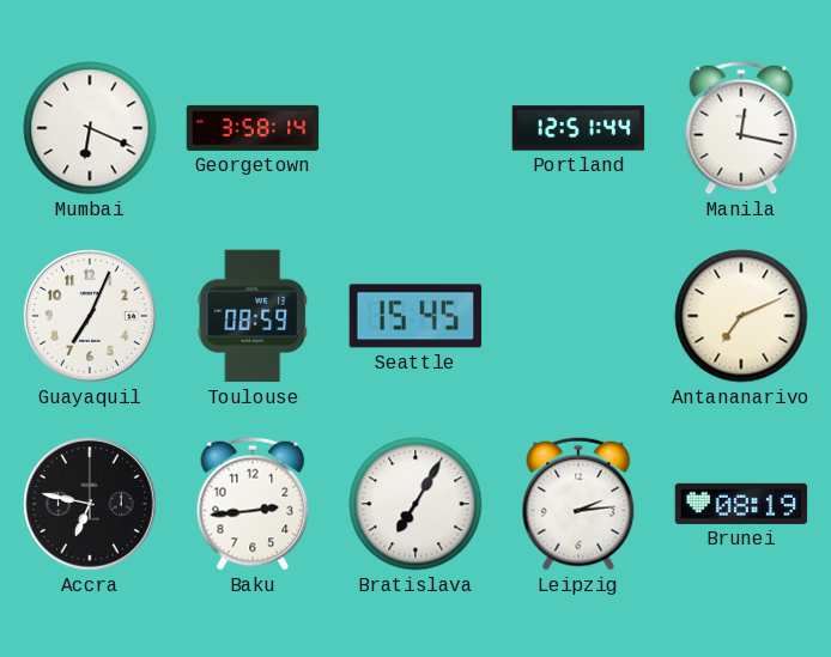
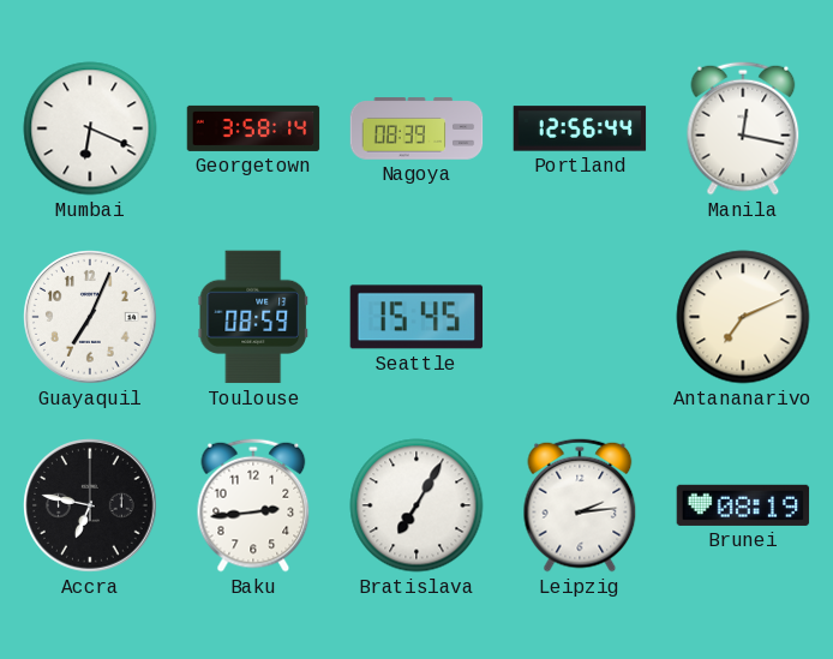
Nagoya: none -> 08:39 (416, 128)
Portland: 12:51 -> 12:56 (580, 128)
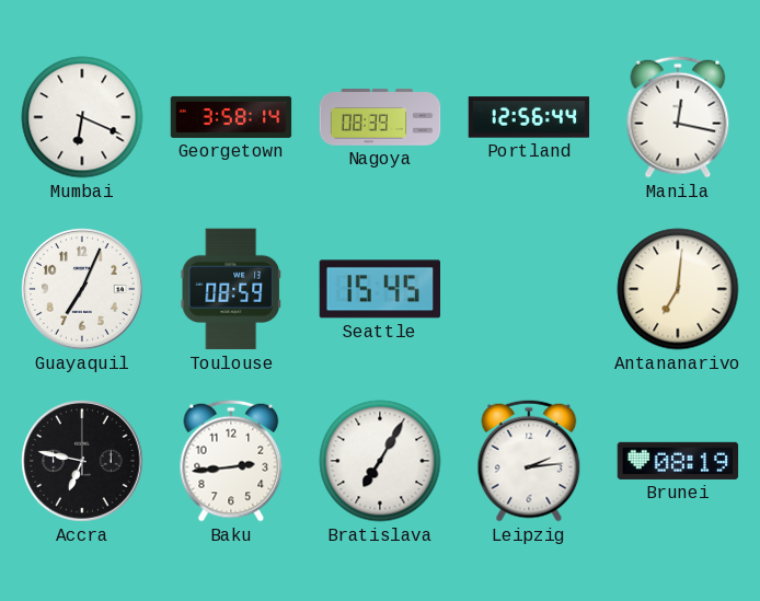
Antananarivo: 7:11 -> 7:01 (678, 289)
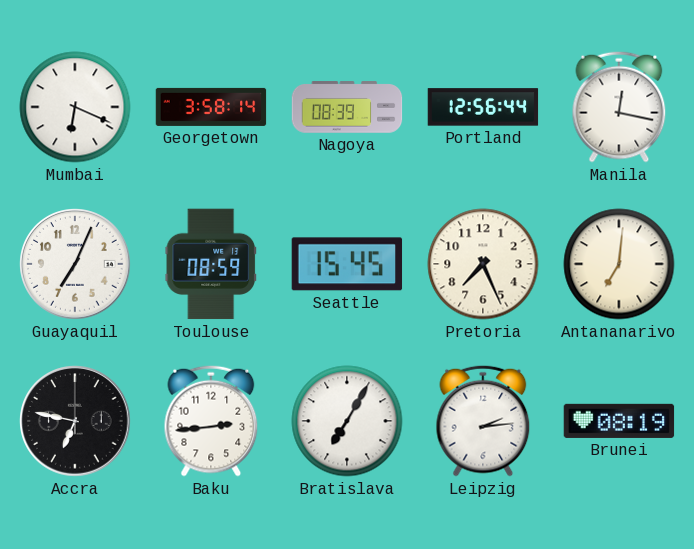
Pretoria: none -> 7:26 (483, 264)
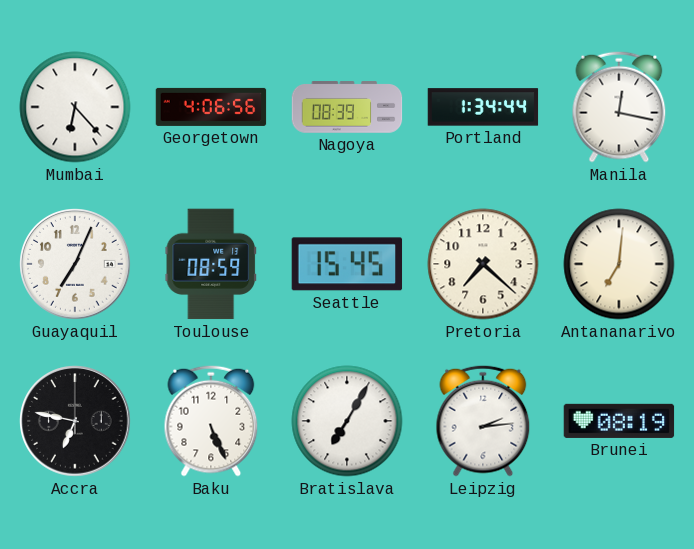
Mumbai: 6:19 -> 6:23 (75, 107)
Georgetown: 3:58 -> 4:06 (211, 107)
Portland: 12:56 -> 1:34 (483, 107)
Pretoria: 7:26 -> 7:22 (483, 264)
Baku: 2:44 -> 5:26 (211, 421)
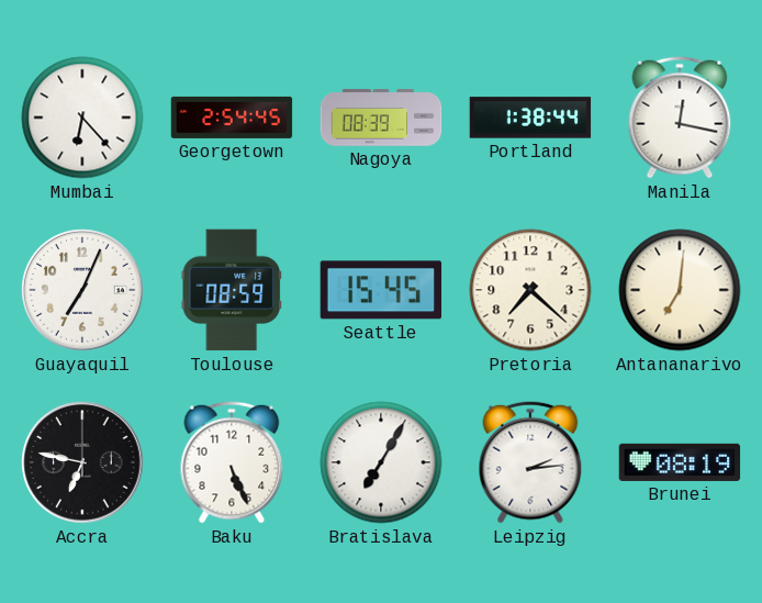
Georgetown: 4:06 -> 2:54 (232, 118)
Portland: 1:34 -> 1:38 (530, 118)
